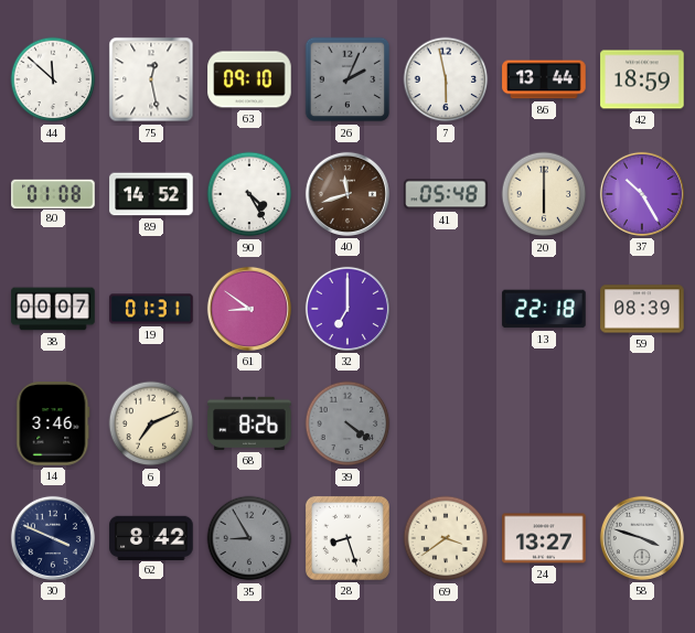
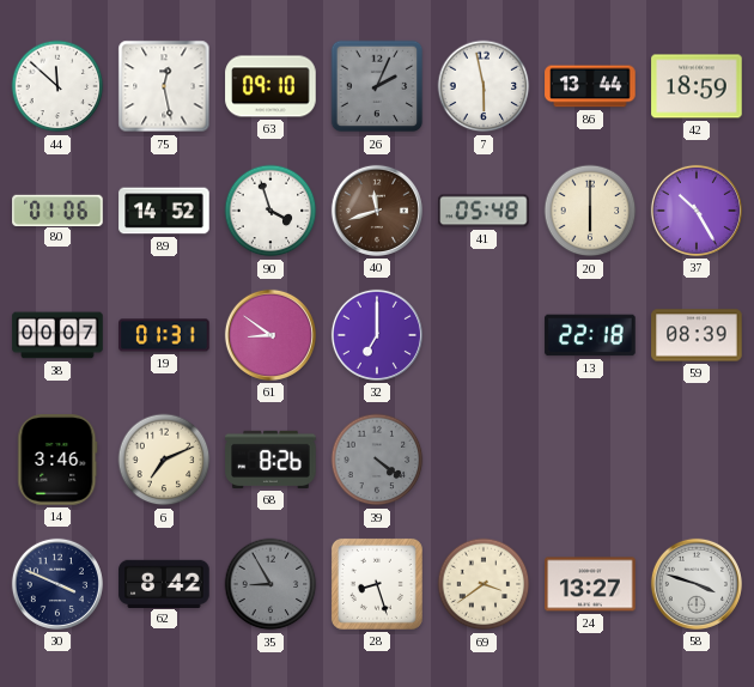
80: 01:08 -> 01:06 (57, 209)
90: 4:25 -> 3:57 (270, 211)
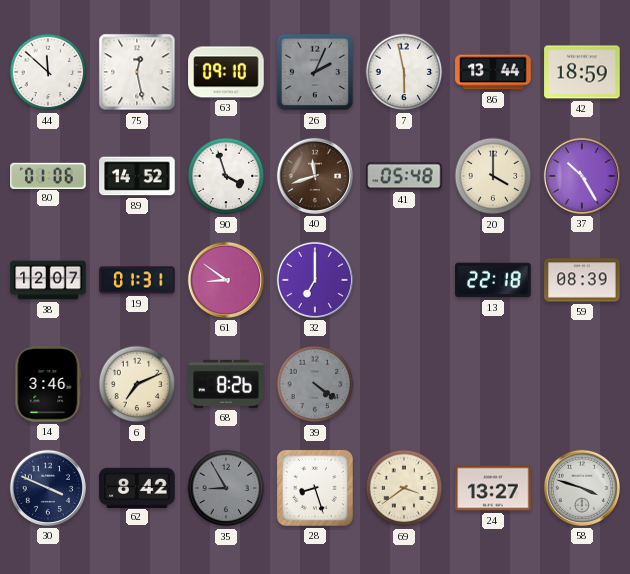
20: 6:00 -> 4:00 (493, 176)
38: 00:07 -> 12:07 (48, 280)
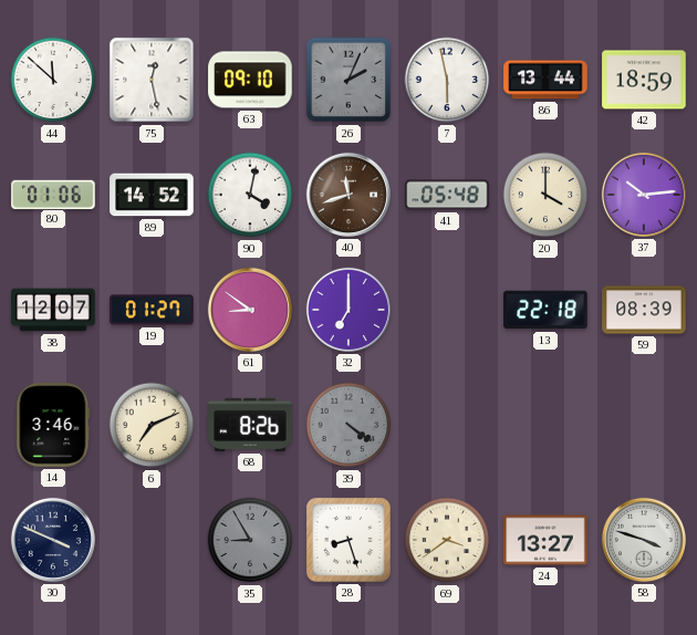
90: 3:57 -> 4:02 (250, 195)
37: 10:25 -> 10:14 (644, 195)
19: 01:31 -> 01:27 (152, 310)
62: 8:42 -> none (137, 487)
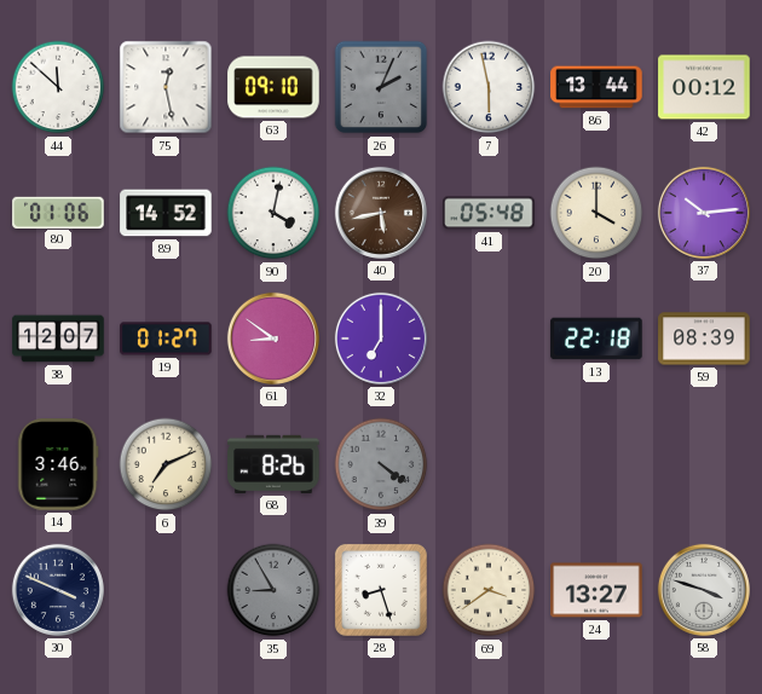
42: 18:59 -> 00:12 (704, 87)
40: 11:42 -> 5:43 (381, 213)
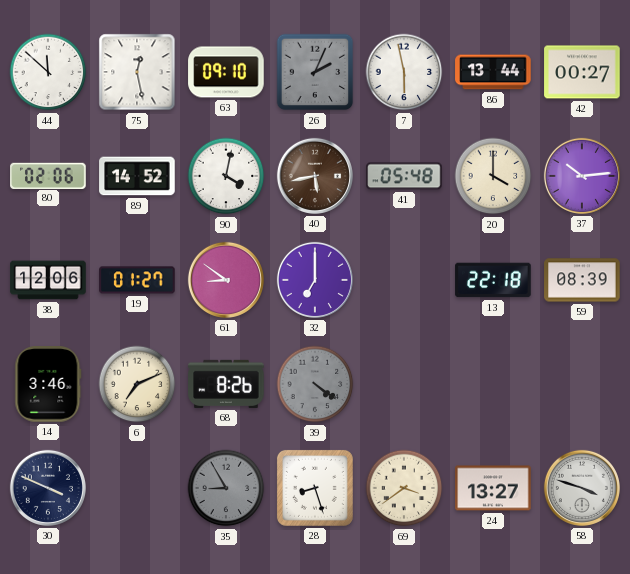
42: 00:12 -> 00:27 (582, 72)
80: 01:06 -> 02:06 (48, 175)
38: 12:07 -> 12:06 (48, 280)
